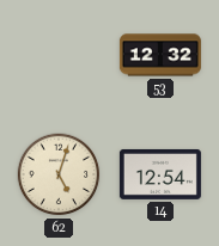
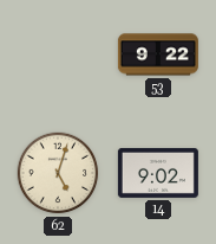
53: 12:32 -> 9:22 (158, 54)
14: 12:54 -> 9:02 (158, 173)
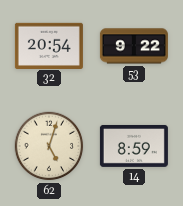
32: none -> 20:54 (49, 45)
14: 9:02 -> 8:59 (134, 146)
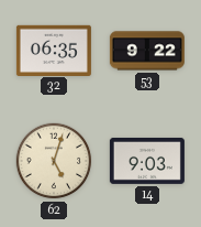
32: 20:54 -> 06:35 (54, 50)
14: 8:59 -> 9:03 (147, 161)
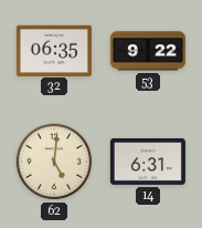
62: 5:03 -> 5:01 (54, 162)
14: 9:03 -> 6:31 (148, 162)
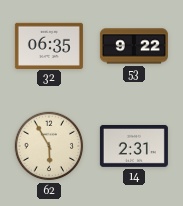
62: 5:01 -> 5:55 (49, 146)
14: 6:31 -> 2:31 (134, 146)
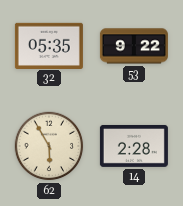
32: 06:35 -> 05:35 (49, 45)
14: 2:31 -> 2:28 (134, 146)
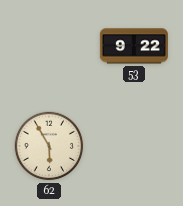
32: 05:35 -> none (49, 45)
14: 2:28 -> none (134, 146)
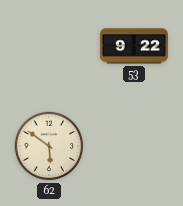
62: 5:55 -> 5:51 (49, 146)
